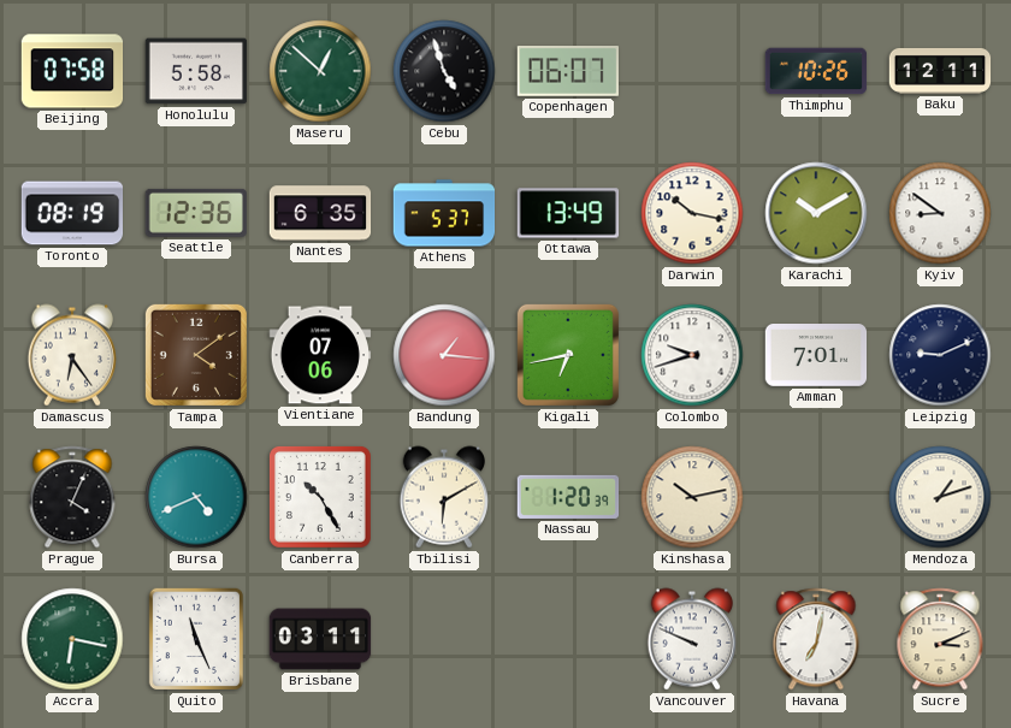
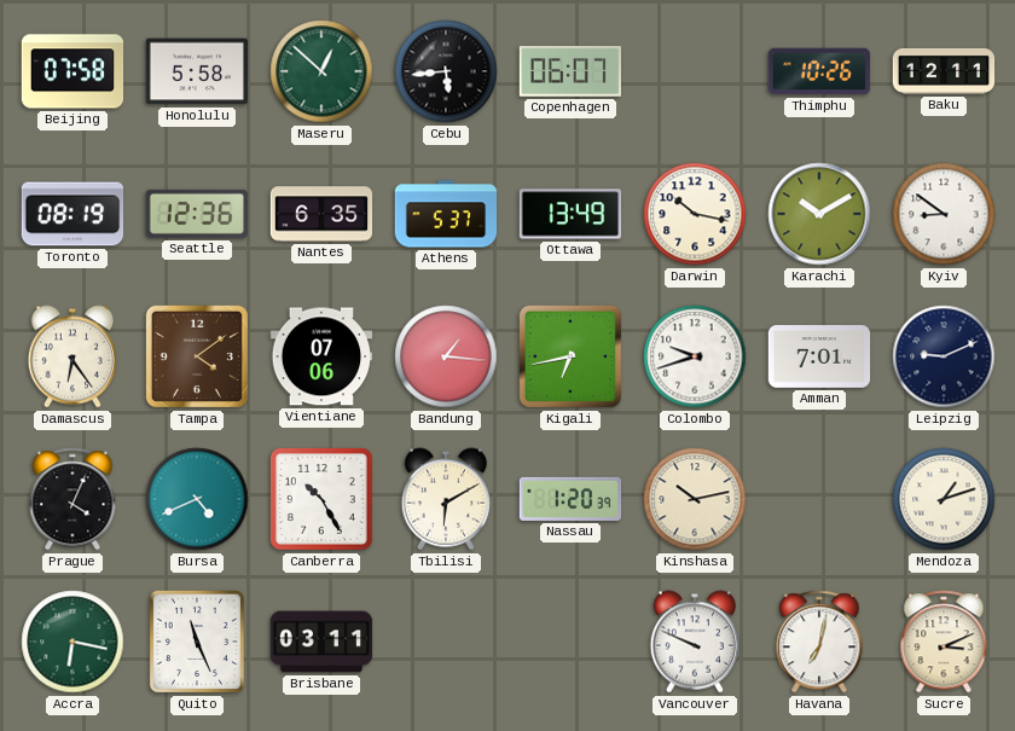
Cebu: 4:57 -> 5:44 (446, 71)
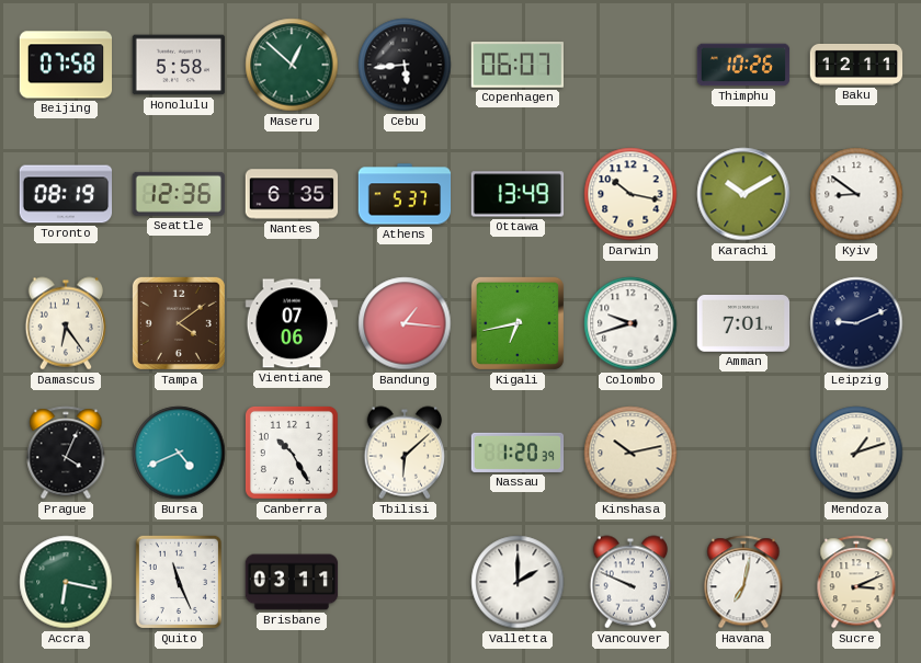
Tbilisi: 6:10 -> 6:08 (403, 453)
Valletta: none -> 2:00 (518, 582)
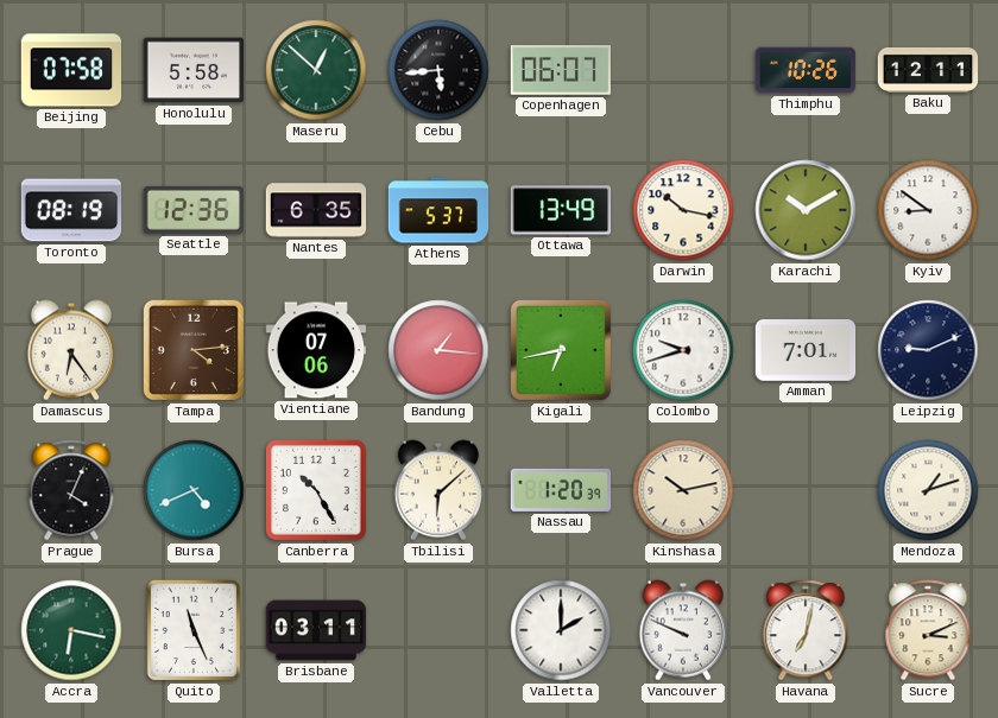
Tampa: 4:09 -> 4:14 (194, 350)
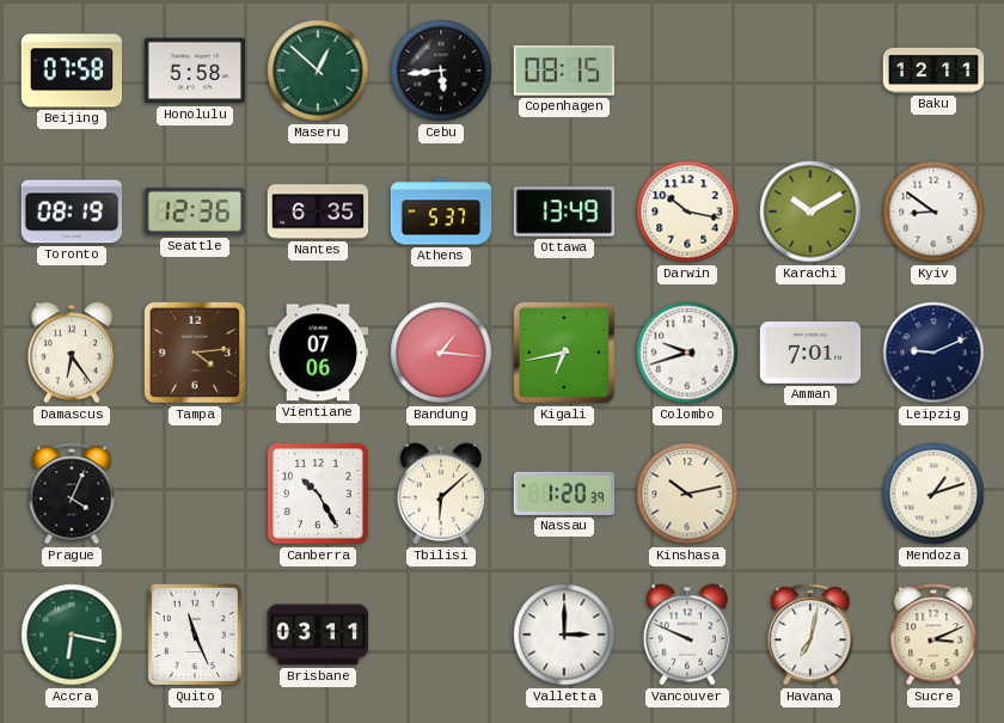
Copenhagen: 06:07 -> 08:15 (563, 72)
Thimphu: 10:26 -> none (806, 70)
Bursa: 4:41 -> none (194, 490)
Valletta: 2:00 -> 3:00 (564, 635)
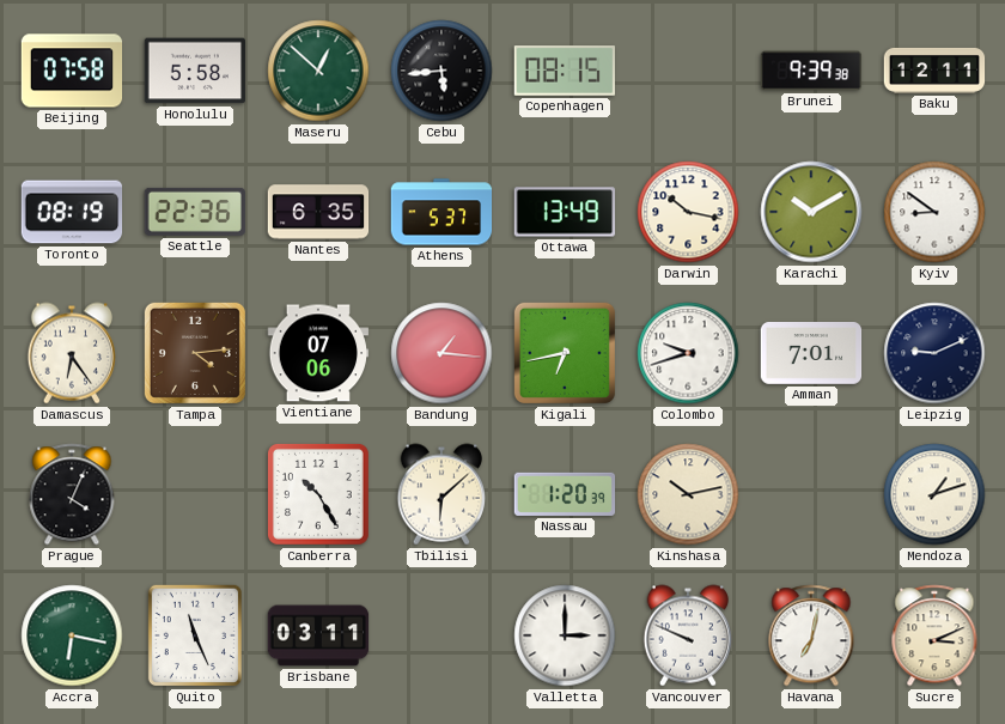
Brunei: none -> 9:39 (811, 71)
Seattle: 12:36 -> 22:36 (195, 212)
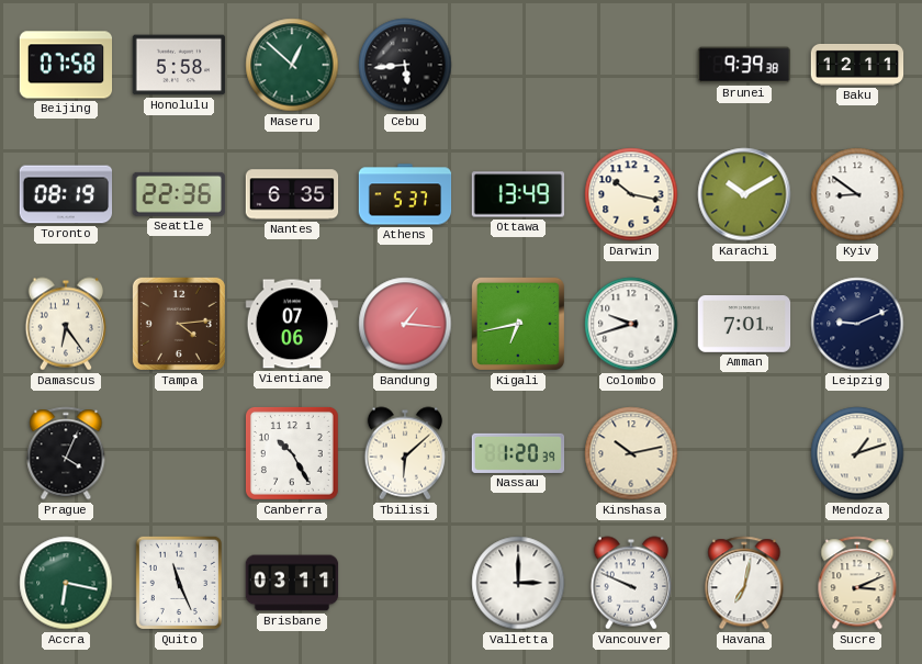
Copenhagen: 08:15 -> none (564, 72)
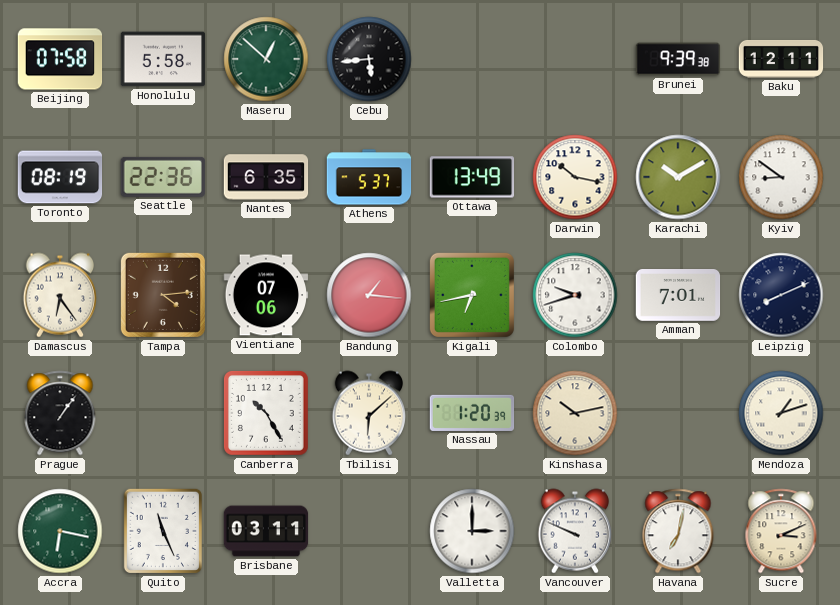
Leipzig: 9:11 -> 8:11 (781, 295)
Prague: 4:04 -> 1:06 (60, 413)
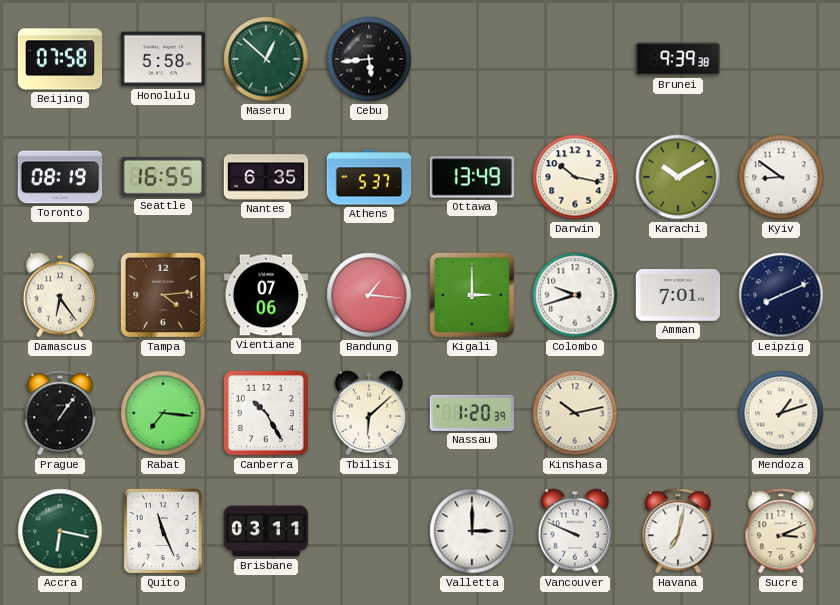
Baku: 12:11 -> none (781, 59)
Seattle: 22:36 -> 16:55 (163, 177)
Kigali: 6:43 -> 3:00 (472, 295)
Rabat: none -> 7:16 (163, 413)
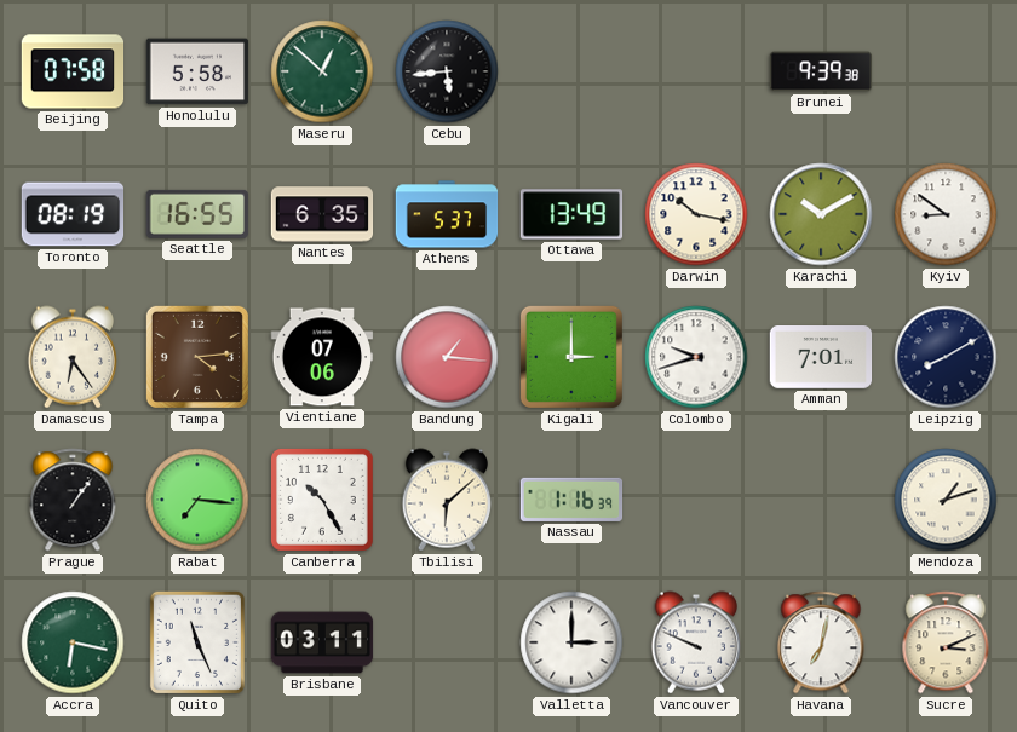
Leipzig: 8:11 -> 8:10 (946, 357)
Nassau: 1:20 -> 1:16 (571, 500)
Kinshasa: 10:13 -> none (575, 413)
